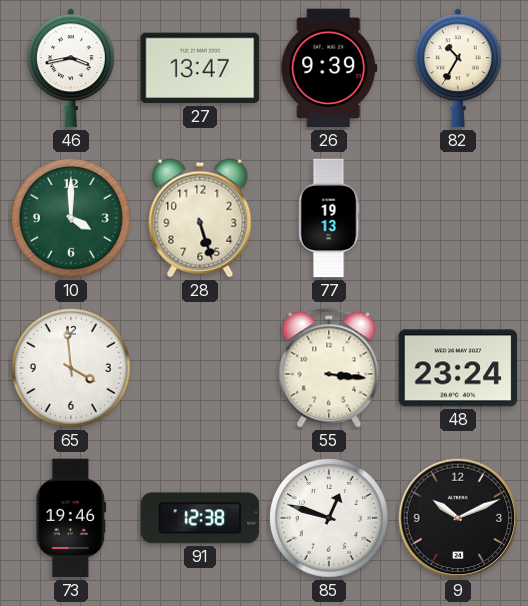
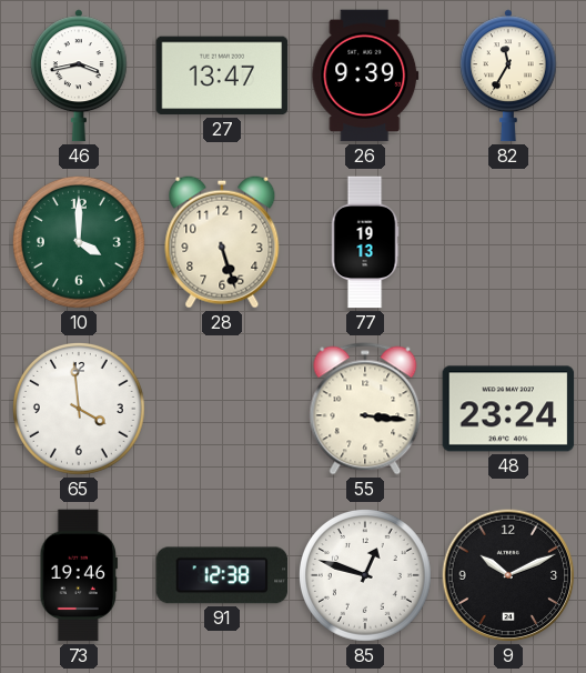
82: 10:35 -> 11:35 (508, 76)
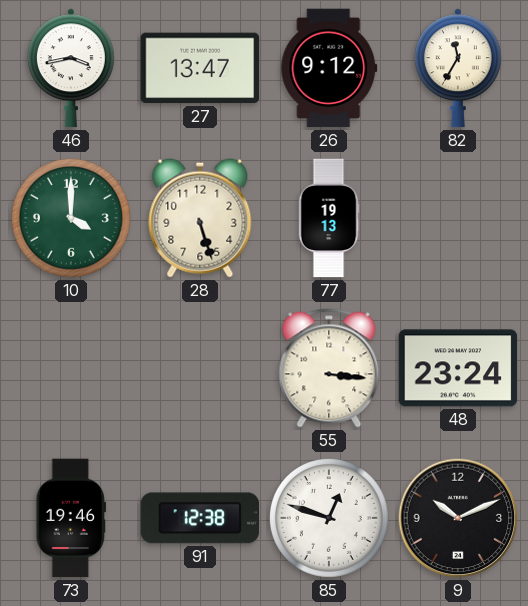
26: 9:39 -> 9:12 (329, 68)
65: 3:59 -> none (80, 410)
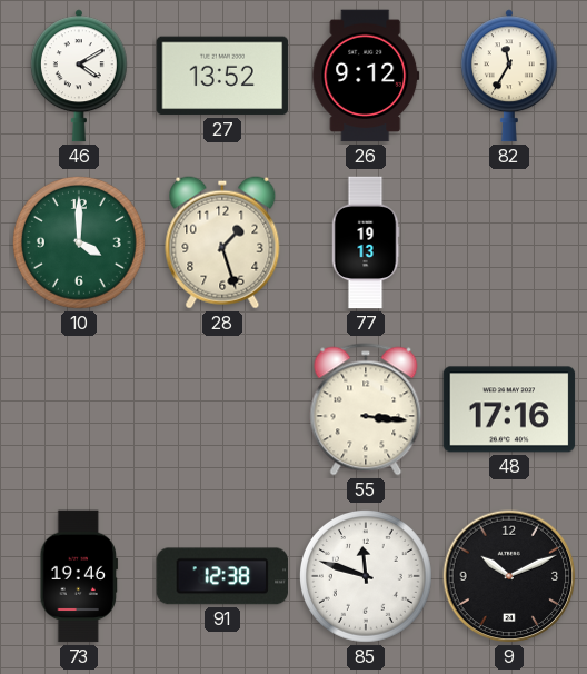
46: 3:43 -> 4:10 (79, 76)
27: 13:47 -> 13:52 (222, 76)
28: 5:27 -> 1:27 (222, 242)
48: 23:24 -> 17:16 (509, 409)
85: 12:48 -> 11:48 (367, 577)
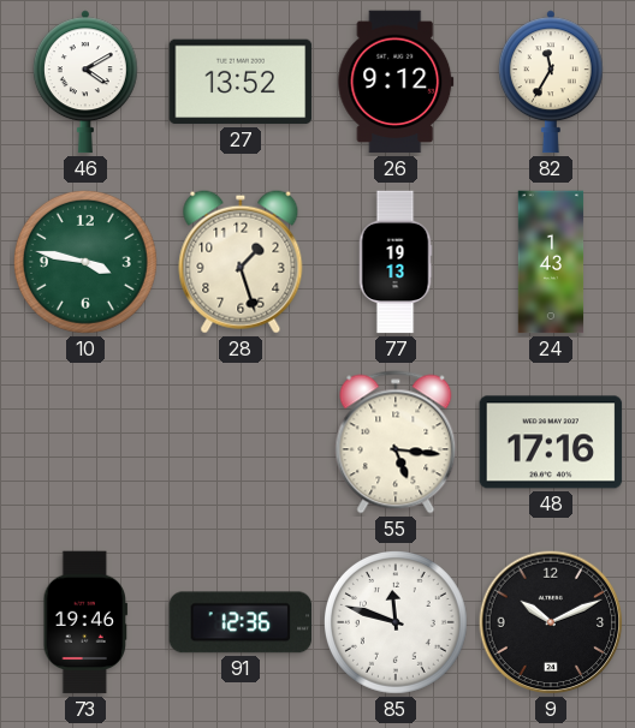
10: 4:00 -> 3:47 (87, 263)
24: none -> 1:43 (551, 262)
55: 3:16 -> 5:16 (396, 442)
91: 12:38 -> 12:36 (241, 622)
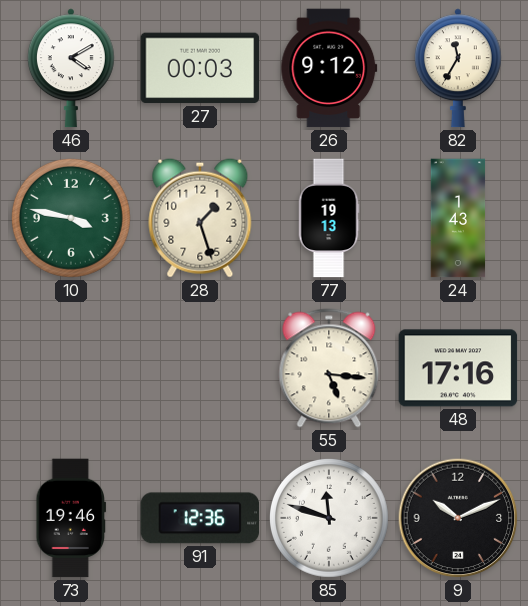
27: 13:52 -> 00:03 (200, 68)
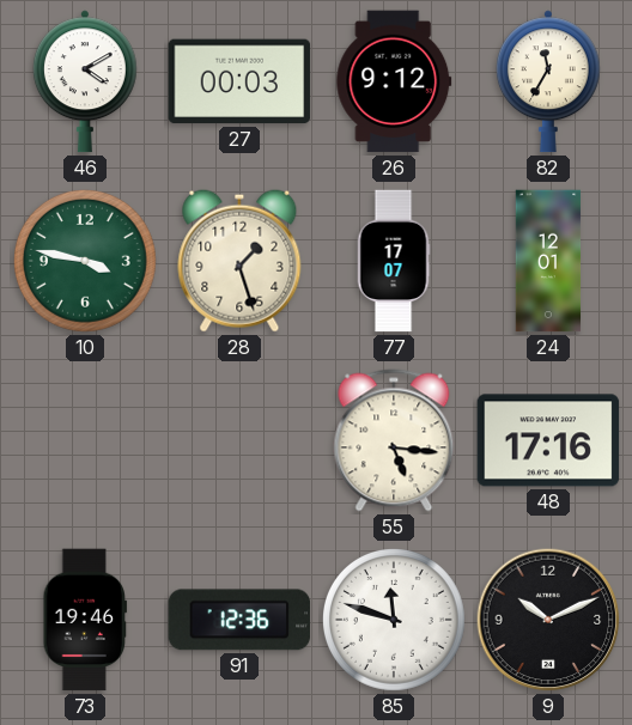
77: 19:13 -> 17:07 (394, 261)
24: 1:43 -> 12:01 (548, 261)
